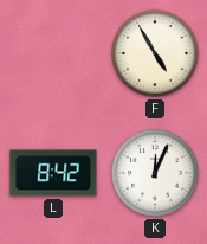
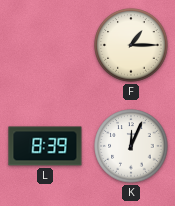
F: 4:55 -> 1:15 (131, 45)
L: 8:42 -> 8:39 (45, 146)
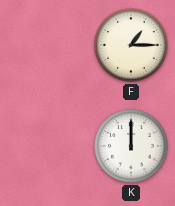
L: 8:39 -> none (45, 146)
K: 12:04 -> 12:00 (131, 146)
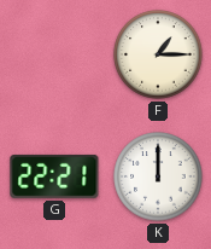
G: none -> 22:21 (54, 176)
